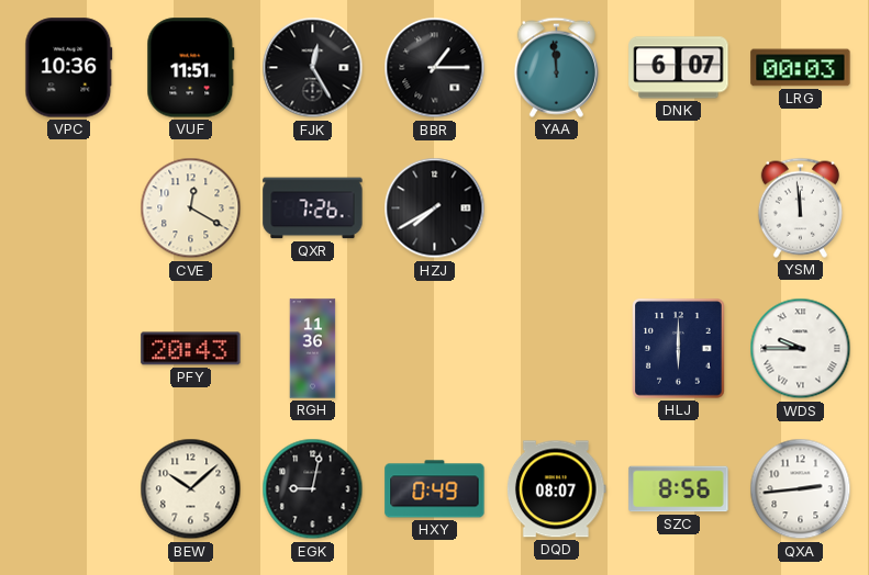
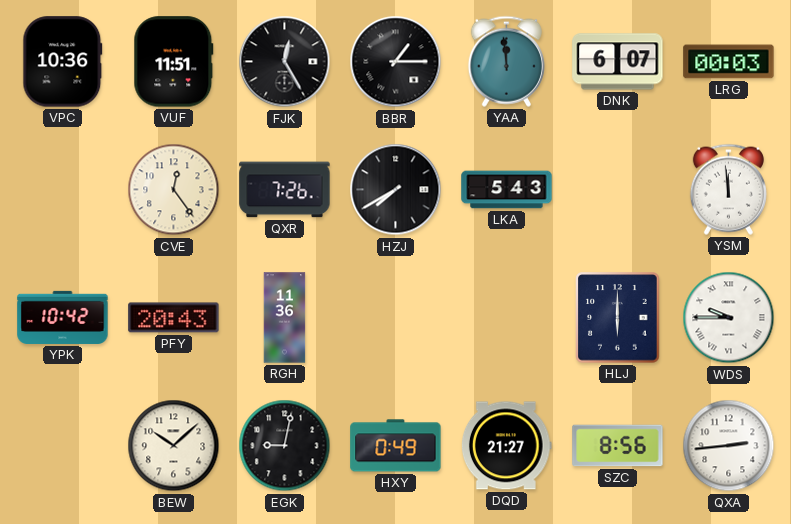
CVE: 12:20 -> 12:24 (174, 190)
LKA: none -> 5:43 (507, 190)
YPK: none -> 10:42 (63, 317)
DQD: 08:07 -> 21:27 (506, 446)
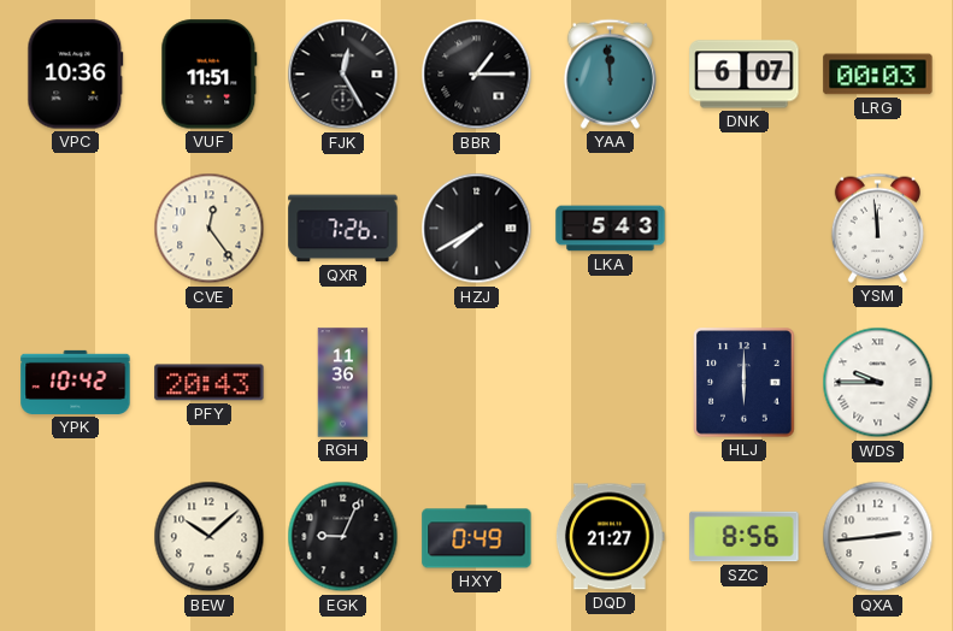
EGK: 9:02 -> 9:04 (343, 537)
